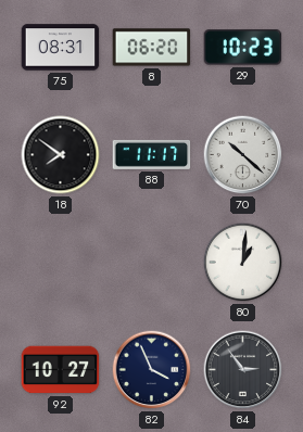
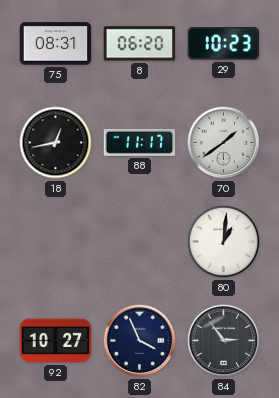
18: 7:51 -> 12:43 (56, 143)
70: 10:22 -> 1:39 (224, 143)
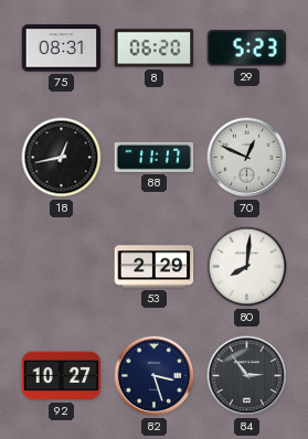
29: 10:23 -> 5:23 (247, 49)
70: 1:39 -> 12:49 (247, 158)
53: none -> 2:29 (155, 267)
80: 1:01 -> 8:01 (247, 267)
82: 3:56 -> 3:27 (155, 376)
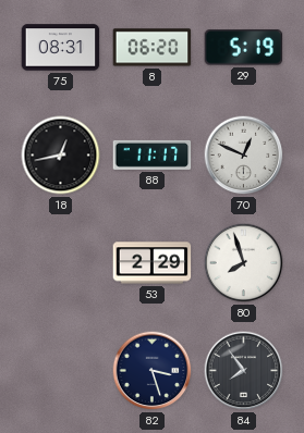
29: 5:23 -> 5:19 (244, 48)
80: 8:01 -> 7:57 (244, 263)
92: 10:27 -> none (62, 376)
84: 2:54 -> 7:54 (244, 371)
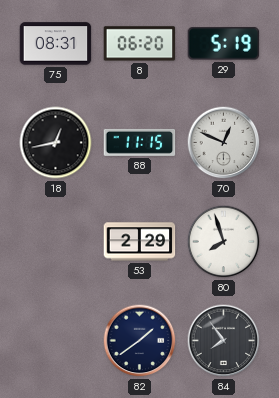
88: 11:17 -> 11:15 (140, 142)
82: 3:27 -> 1:39 (140, 341)
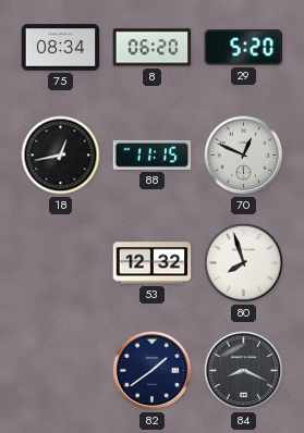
75: 08:31 -> 08:34 (61, 48)
29: 5:19 -> 5:20 (244, 48)
53: 2:29 -> 12:32 (153, 263)
84: 7:54 -> 8:19 (244, 371)
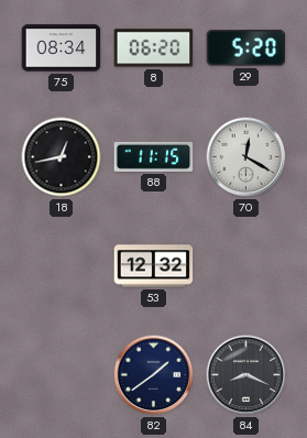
70: 12:49 -> 12:20 (246, 157)
80: 7:57 -> none (244, 263)
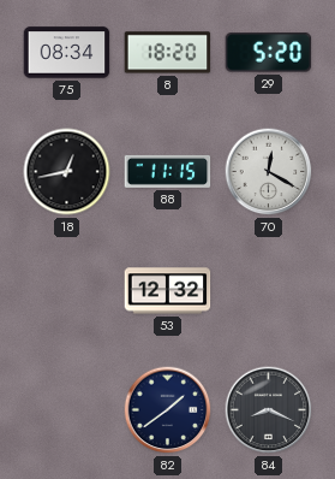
8: 06:20 -> 18:20 (168, 53)
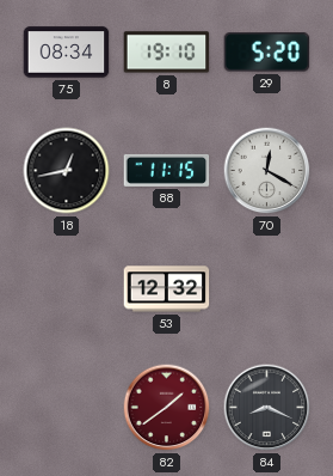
8: 18:20 -> 19:10 (167, 53)
82 dial: navy -> burgundy (167, 408)
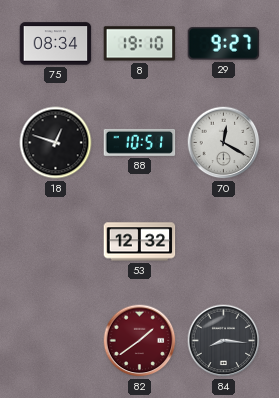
29: 5:20 -> 9:27 (224, 44)
18: 12:43 -> 12:48 (56, 143)
88: 11:15 -> 10:51 (140, 142)
84: 8:19 -> 8:16 (224, 341)
